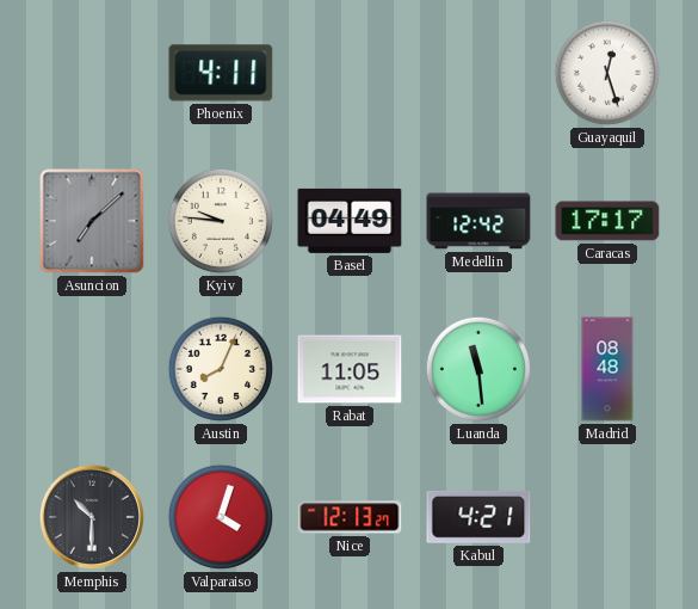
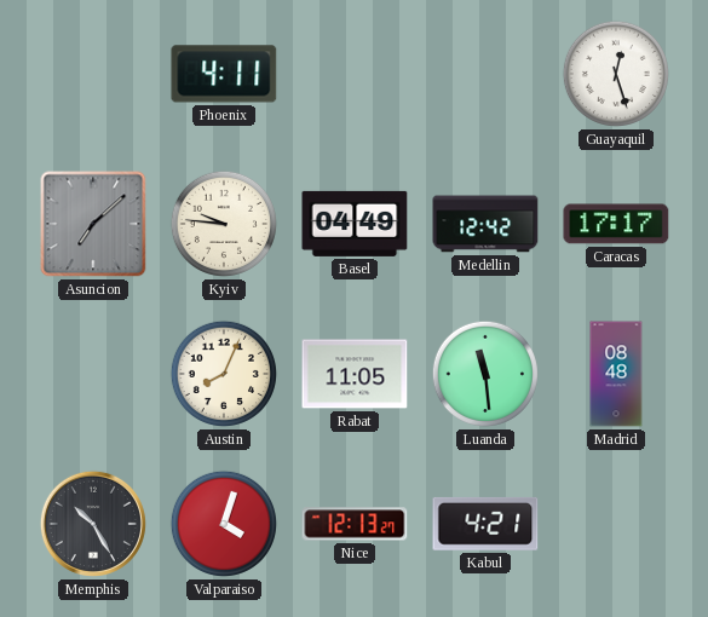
Memphis: 10:30 -> 10:25 (93, 524)
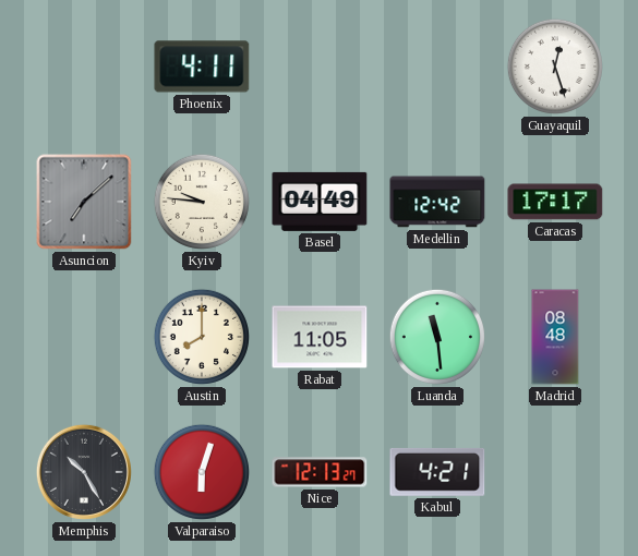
Austin: 8:04 -> 8:00 (202, 337)
Valparaiso: 4:03 -> 6:03 (202, 472)
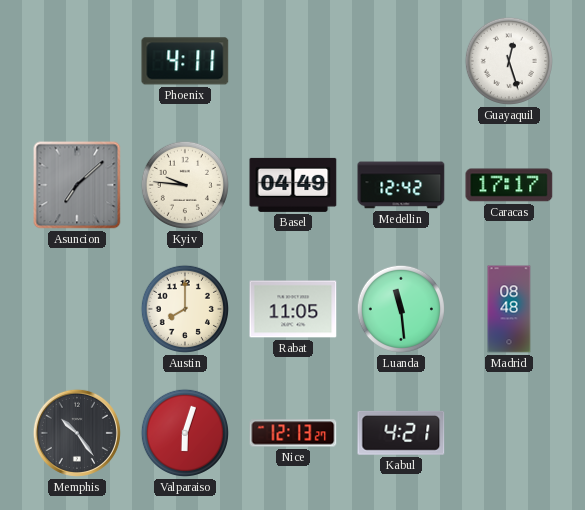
Memphis: 10:25 -> 10:24 (77, 433)
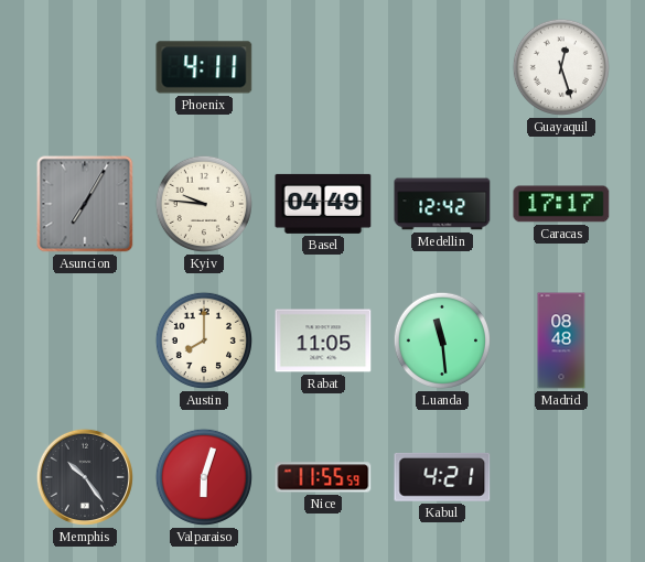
Asuncion: 7:08 -> 7:05 (85, 204)
Nice: 12:13 -> 11:55 (323, 477)
